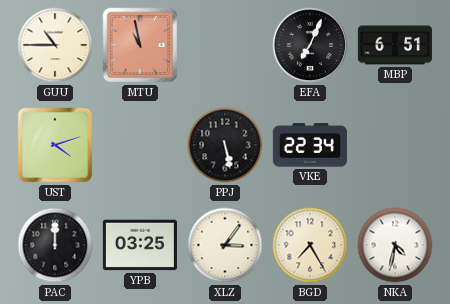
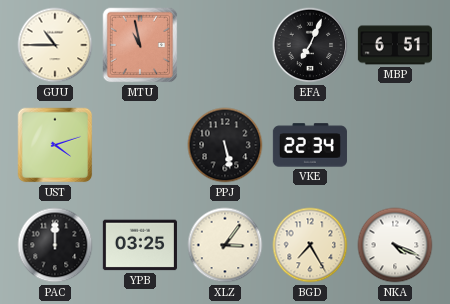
NKA: 4:32 -> 4:19 (395, 245)
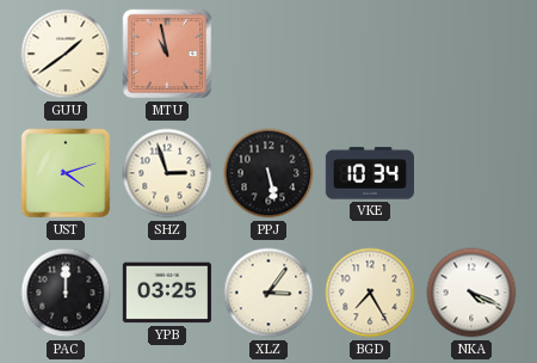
GUU: 10:45 -> 1:39 (66, 54)
EFA: 7:04 -> none (310, 45)
MBP: 6:51 -> none (394, 45)
SHZ: none -> 2:57 (167, 173)
VKE: 22:34 -> 10:34 (370, 173)
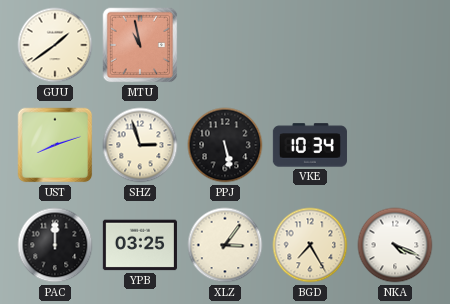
UST: 4:12 -> 8:12 (55, 145)
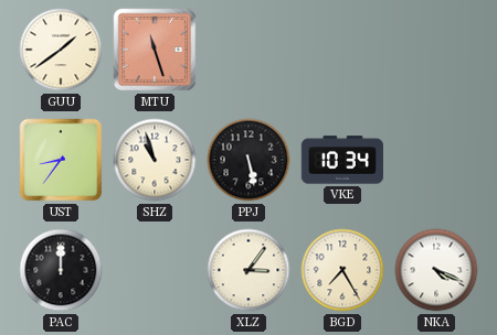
MTU: 10:58 -> 11:27 (155, 50)
UST: 8:12 -> 8:36 (61, 160)
SHZ: 2:57 -> 10:57 (155, 160)
YPB: 03:25 -> none (140, 245)
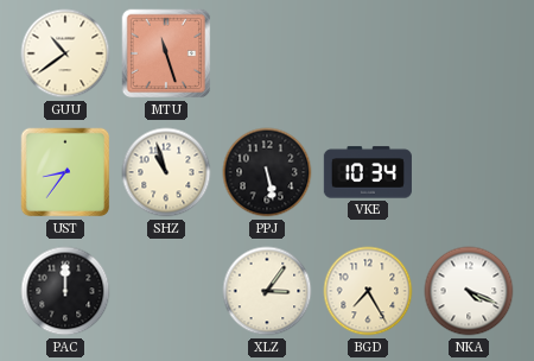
GUU: 1:39 -> 10:39 (65, 53)
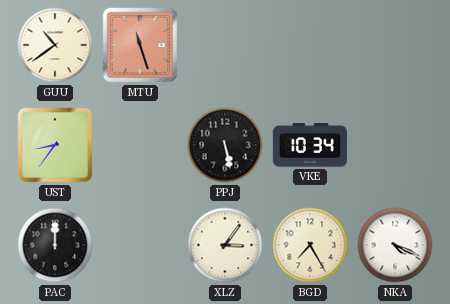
SHZ: 10:57 -> none (166, 172)
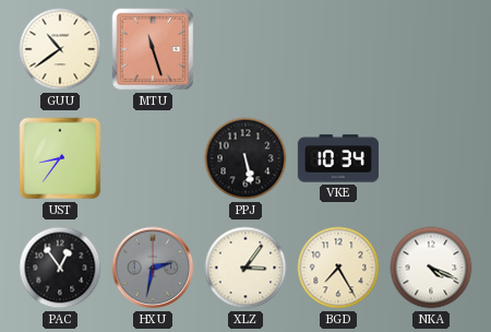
PAC: 12:00 -> 12:54 (60, 268)
HXU: none -> 2:32 (153, 268)
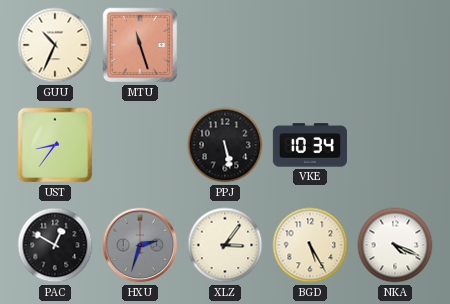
GUU: 10:39 -> 10:34 (55, 45)
PAC: 12:54 -> 12:50 (55, 245)
HXU: 2:32 -> 2:33 (140, 245)
BGD: 7:25 -> 5:25 (310, 245)
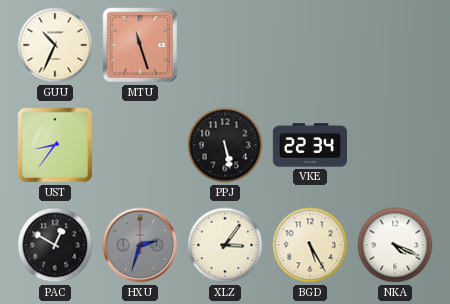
VKE: 10:34 -> 22:34 (310, 145)
